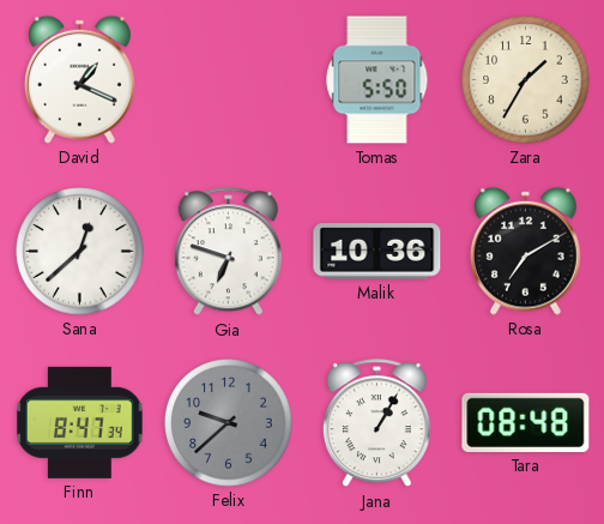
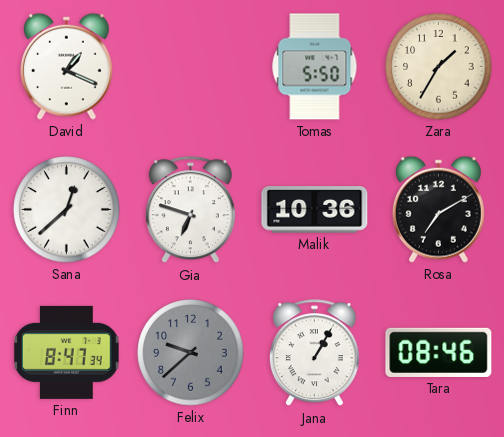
Tara: 08:48 -> 08:46 (439, 352)
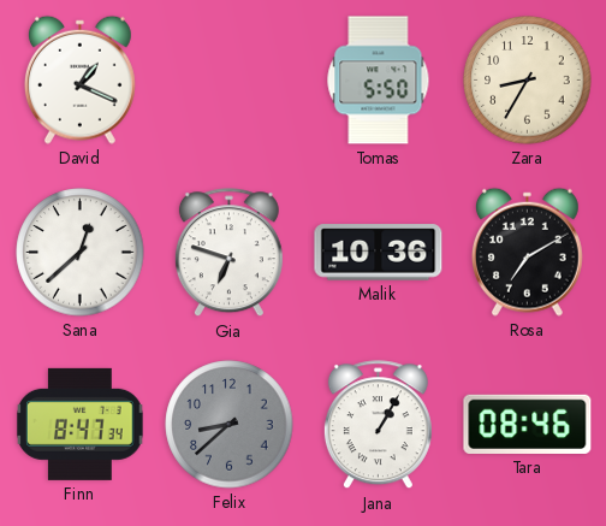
Zara: 1:35 -> 8:35 (528, 81)
Felix: 9:38 -> 8:38 (230, 425)
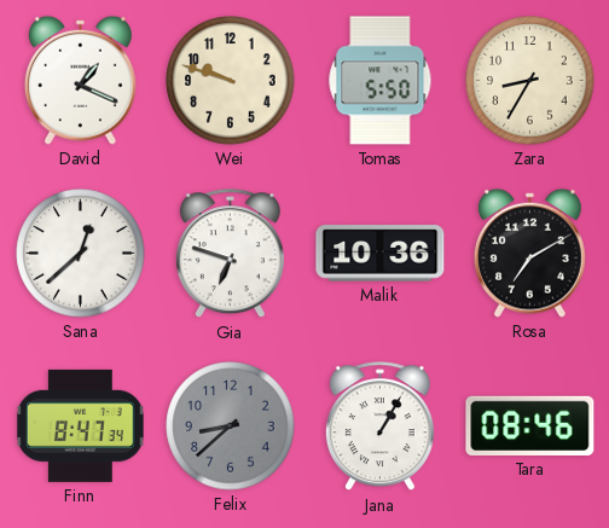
Wei: none -> 9:48 (231, 81)
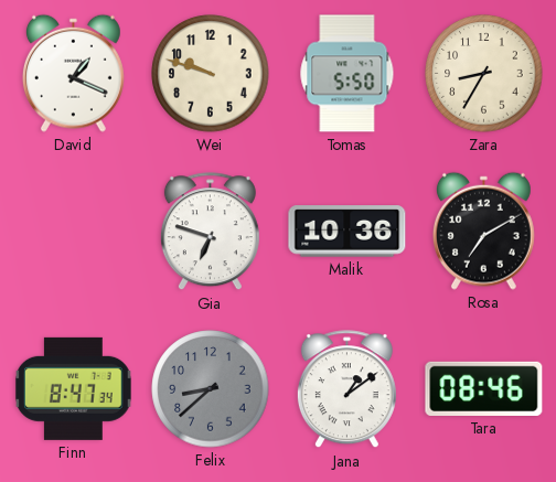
Sana: 12:38 -> none (81, 254)
Jana: 1:05 -> 1:09 (346, 389)
